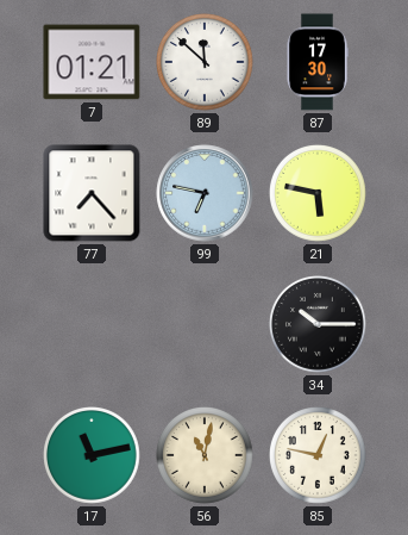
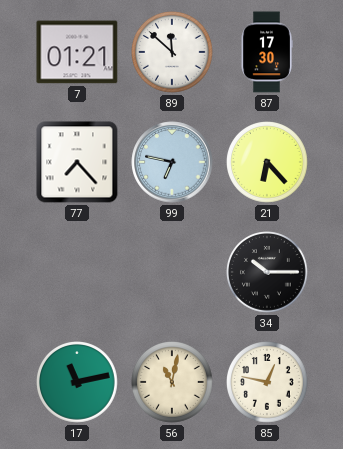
21: 5:47 -> 6:23 (268, 163)
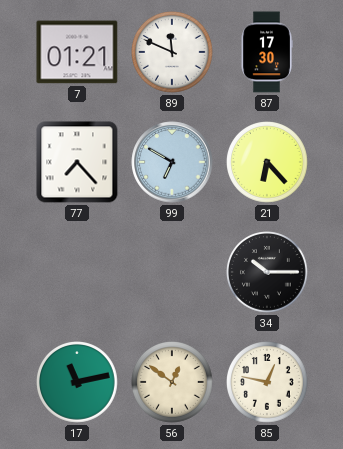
89: 11:52 -> 11:49 (173, 53)
99: 6:47 -> 6:50 (172, 162)
56: 11:02 -> 12:51 (173, 383)
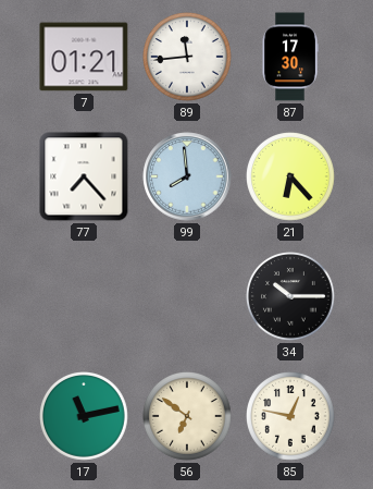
89: 11:49 -> 11:44 (188, 58)
99: 6:50 -> 7:59 (187, 176)
56: 12:51 -> 6:51 (188, 417)
